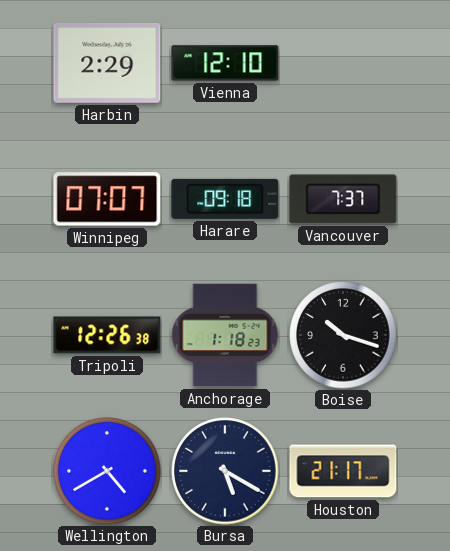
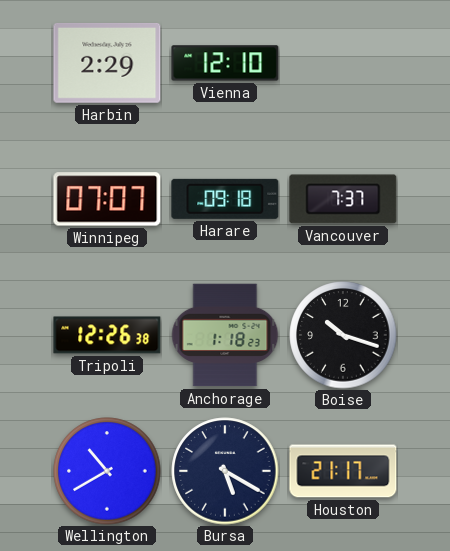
Wellington: 4:40 -> 10:40 (107, 471)
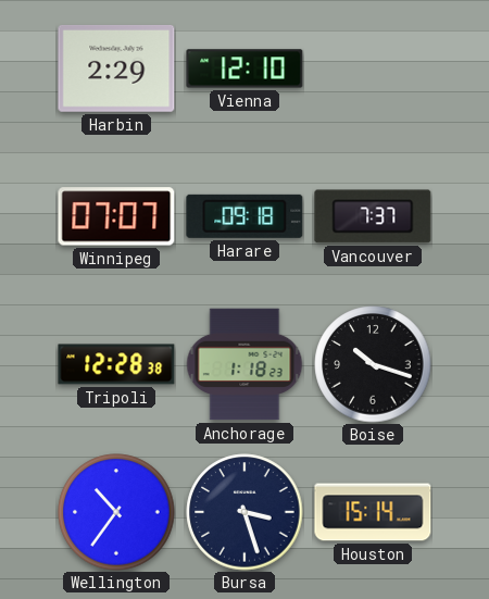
Tripoli: 12:26 -> 12:28 (116, 364)
Wellington: 10:40 -> 10:36 (116, 512)
Bursa: 5:20 -> 3:27 (244, 512)
Houston: 21:17 -> 15:14 (373, 512)
